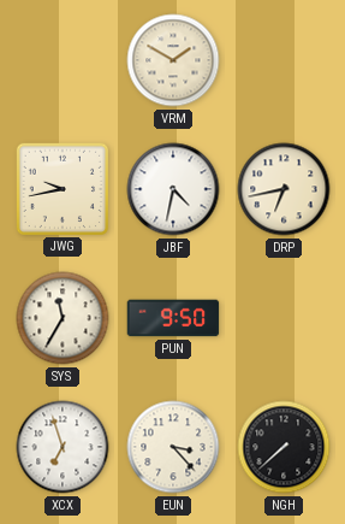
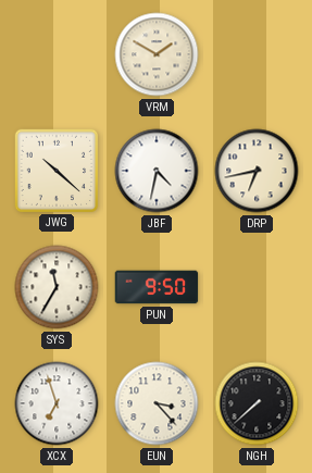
JWG: 9:43 -> 10:22 (55, 170)
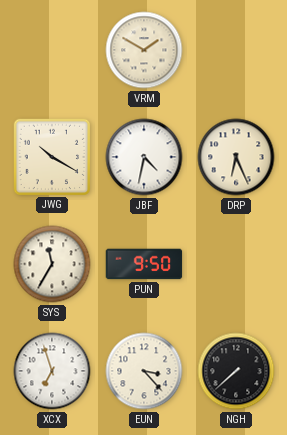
JWG: 10:22 -> 10:20 (51, 156)
DRP: 6:43 -> 6:26 (236, 157)
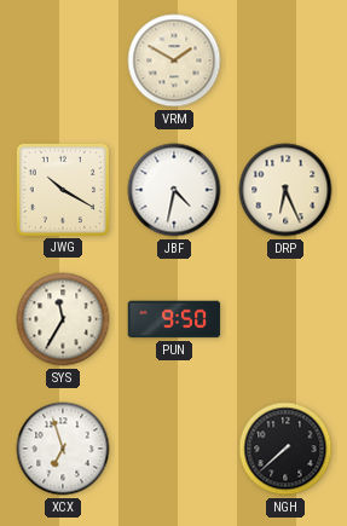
EUN: 3:23 -> none (144, 371)
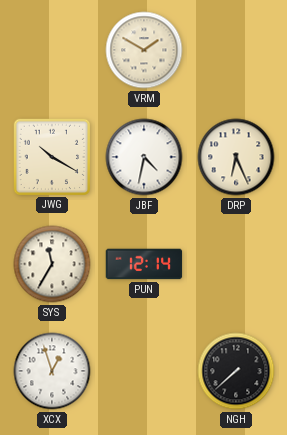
PUN: 9:50 -> 12:14 (144, 264)
XCX: 6:57 -> 12:57 (52, 371)
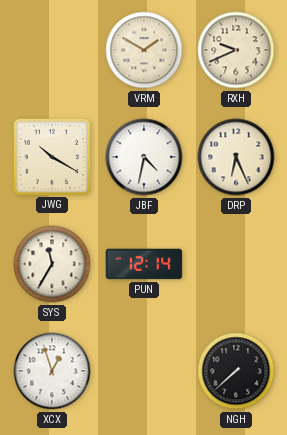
RXH: none -> 9:41 (236, 50)
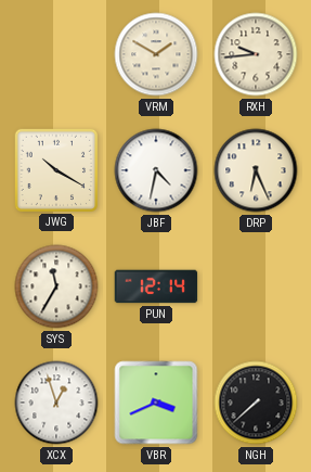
RXH: 9:41 -> 9:44 (256, 54)
VBR: none -> 3:41 (156, 403)
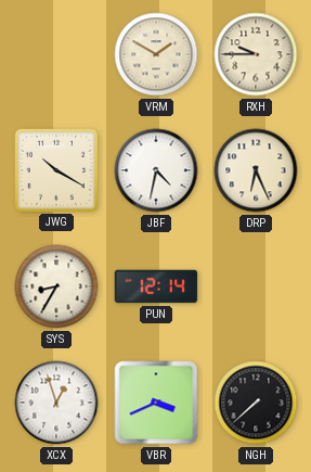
RXH: 9:44 -> 9:45 (256, 54)
SYS: 11:35 -> 8:35 (56, 286)
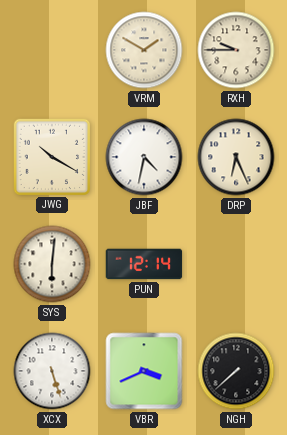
SYS: 8:35 -> 6:01 (52, 264)
XCX: 12:57 -> 5:27 (52, 371)
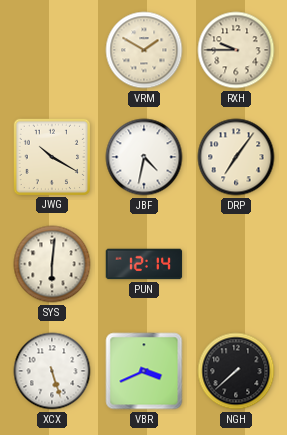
DRP: 6:26 -> 7:06 (236, 157)
